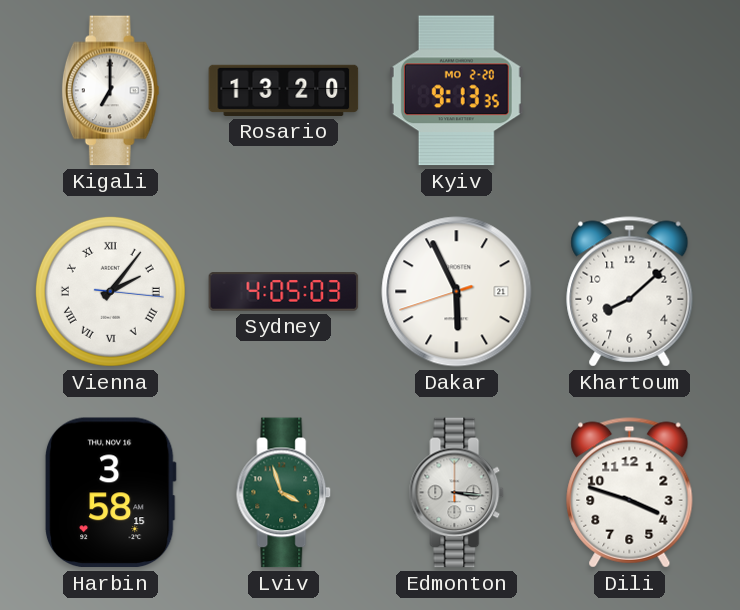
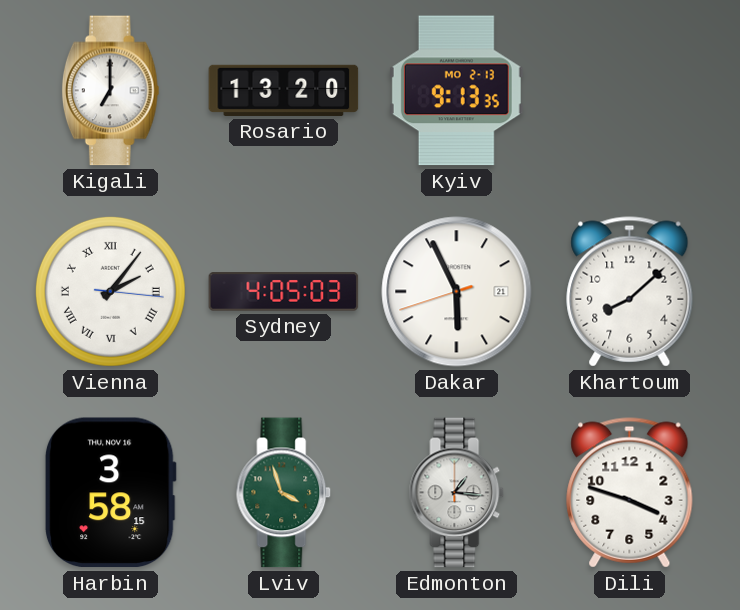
Kyiv date: MO 2-20 -> MO 2-13 (456, 91)
Edmonton: 3:16 -> 1:16 (457, 493)
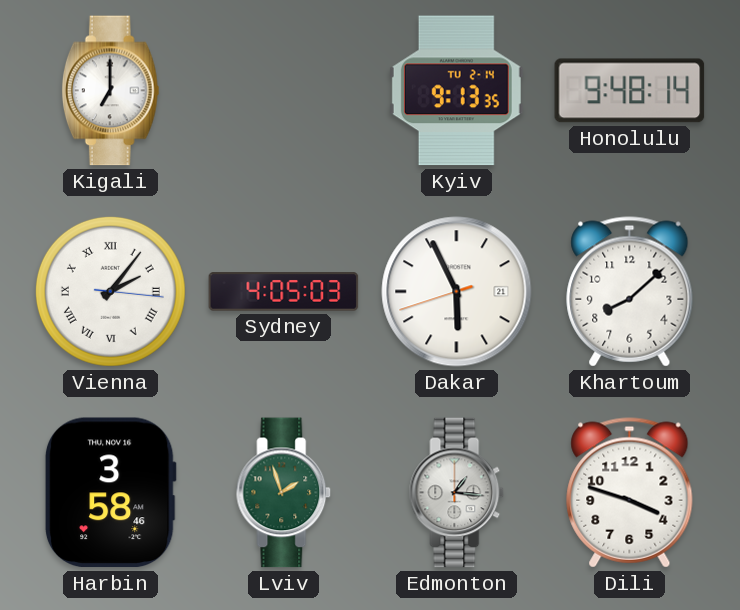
Rosario: 13:20 -> none (284, 90)
Kyiv date: MO 2-13 -> TU 2-14 (456, 91)
Honolulu: none -> 9:48 (630, 91)
Harbin: 3:58:15 -> 3:58:46 (110, 493)
Lviv: 3:57 -> 1:57 (284, 493)
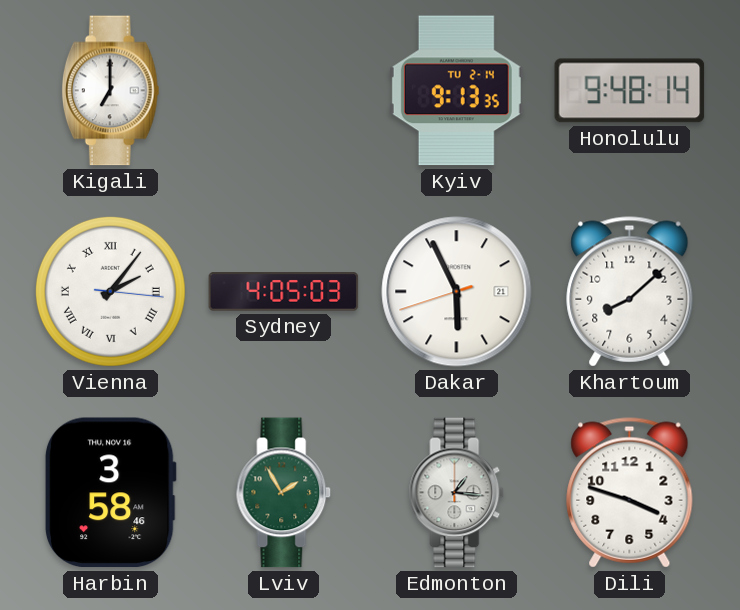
Lviv: 1:57 -> 1:55 (284, 493)
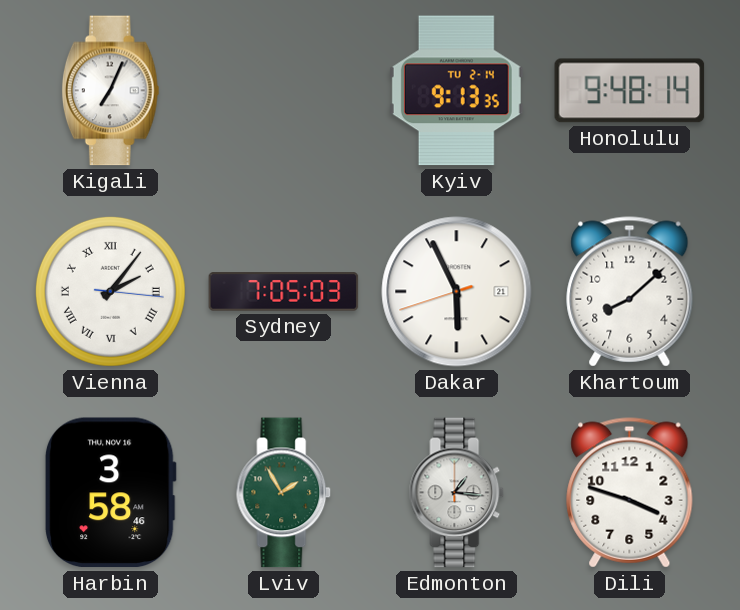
Kigali: 7:00 -> 7:04 (110, 91)
Sydney: 4:05 -> 7:05 (284, 292)
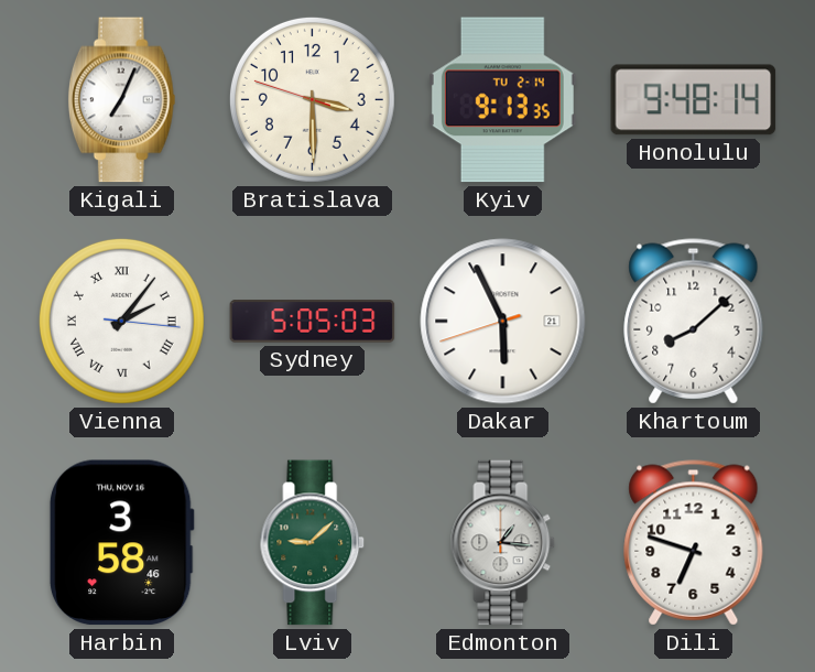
Bratislava: none -> 3:29 (312, 99)
Sydney: 7:05 -> 5:05 (313, 322)
Lviv: 1:55 -> 9:08 (313, 543)
Dili: 3:48 -> 6:48 (694, 543)
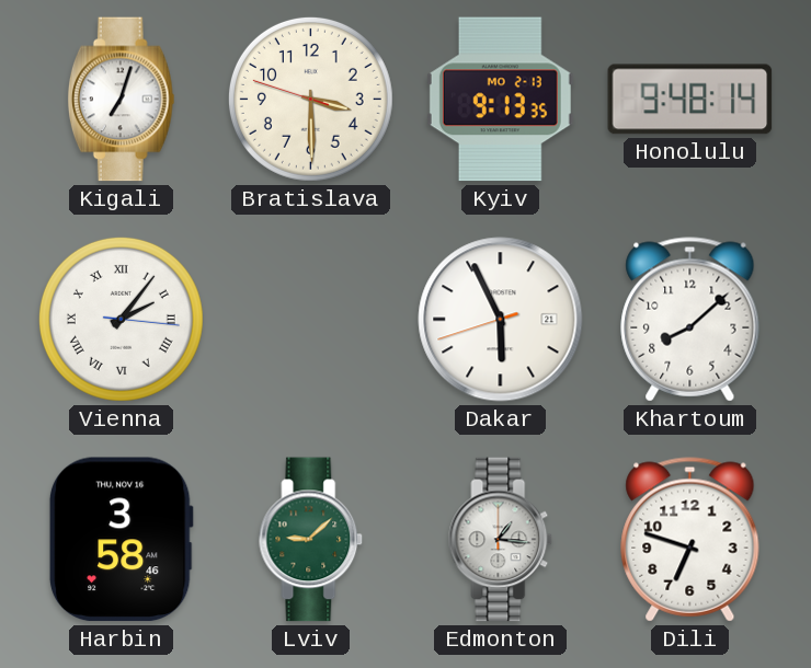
Kigali: 7:04 -> 7:03 (121, 100)
Kyiv date: TU 2-14 -> MO 2-13 (500, 100)
Sydney: 5:05 -> none (313, 322)
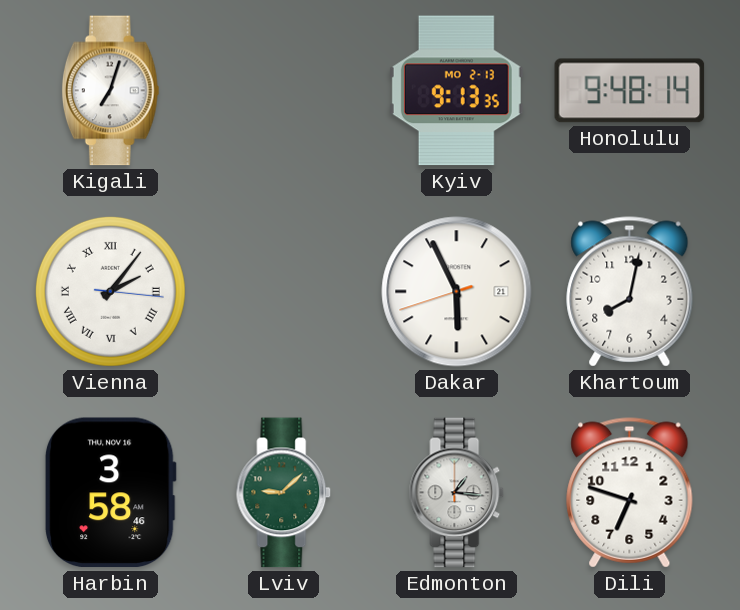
Bratislava: 3:29 -> none (310, 99)
Khartoum: 8:08 -> 8:02 (630, 292)
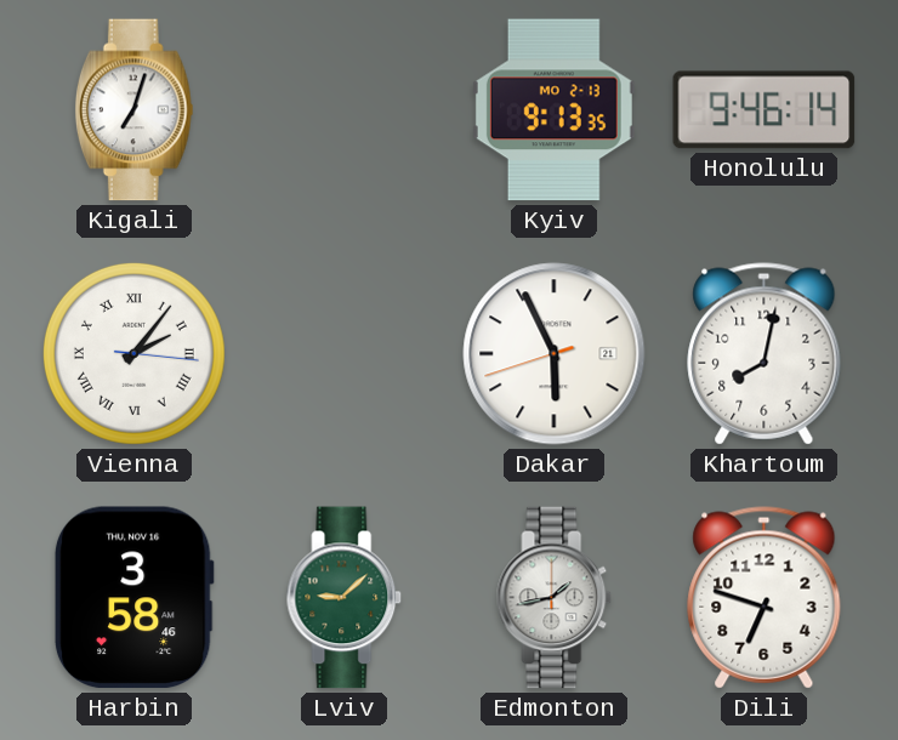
Honolulu: 9:48 -> 9:46 (765, 110)
Edmonton: 1:16 -> 1:43 (555, 598)
